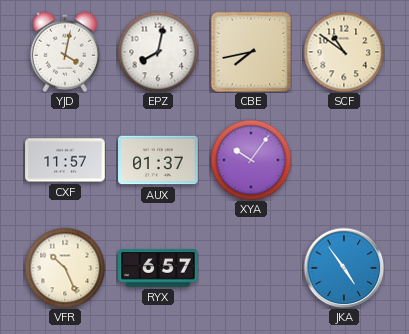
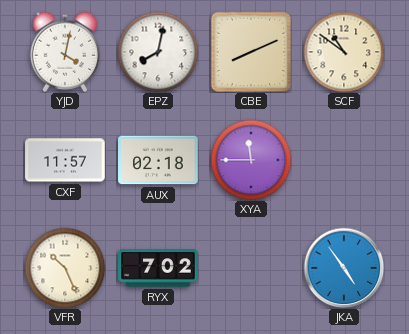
CBE: 7:43 -> 8:11 (250, 51)
AUX: 01:37 -> 02:18 (158, 160)
XYA: 10:06 -> 11:45 (251, 160)
RYX: 6:57 -> 7:02 (158, 268)
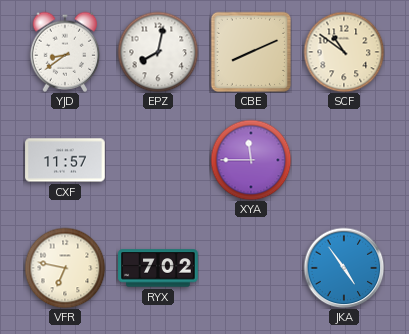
YJD: 4:02 -> 8:39 (65, 52)
AUX: 02:18 -> none (158, 160)
VFR: 10:26 -> 6:47 (65, 268)
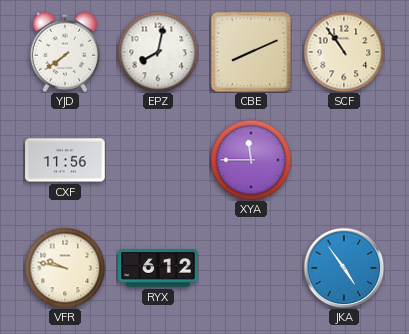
YJD: 8:39 -> 7:39 (65, 52)
SCF: 10:51 -> 10:54 (344, 52)
CXF: 11:57 -> 11:56 (65, 160)
VFR: 6:47 -> 9:47 (65, 268)
RYX: 7:02 -> 6:12 (158, 268)
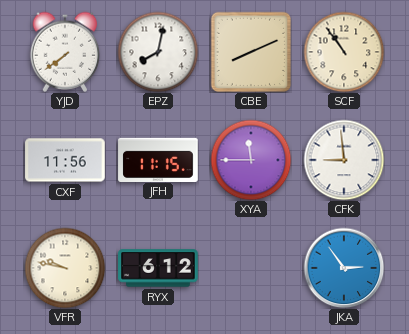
JFH: none -> 11:15 (158, 159)
CFK: none -> 8:59 (344, 160)
JKA: 4:54 -> 2:54 (344, 268)
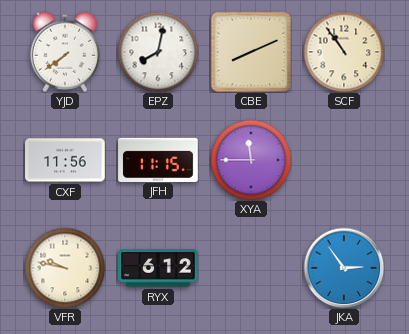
CFK: 8:59 -> none (344, 160)
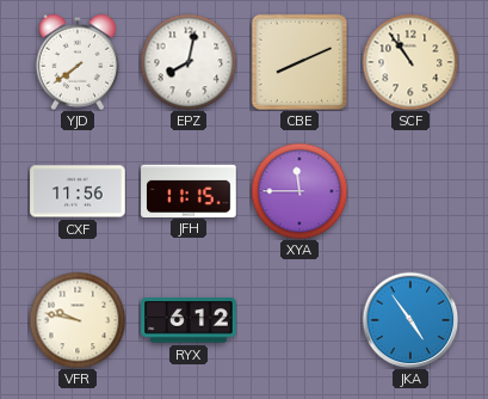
JKA: 2:54 -> 4:54 (410, 320)
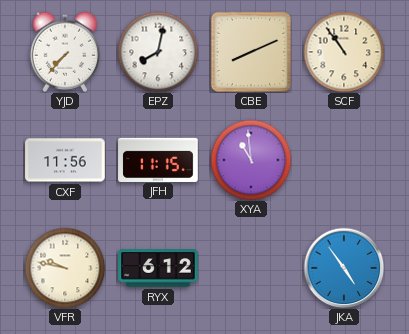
YJD: 7:39 -> 7:37 (65, 52)
XYA: 11:45 -> 10:59 (251, 160)
